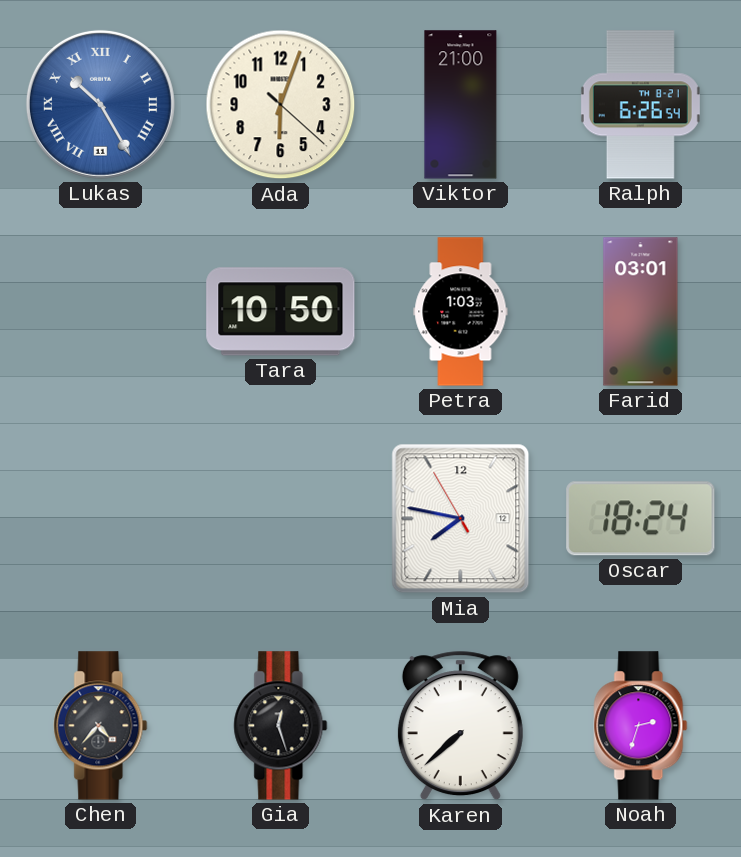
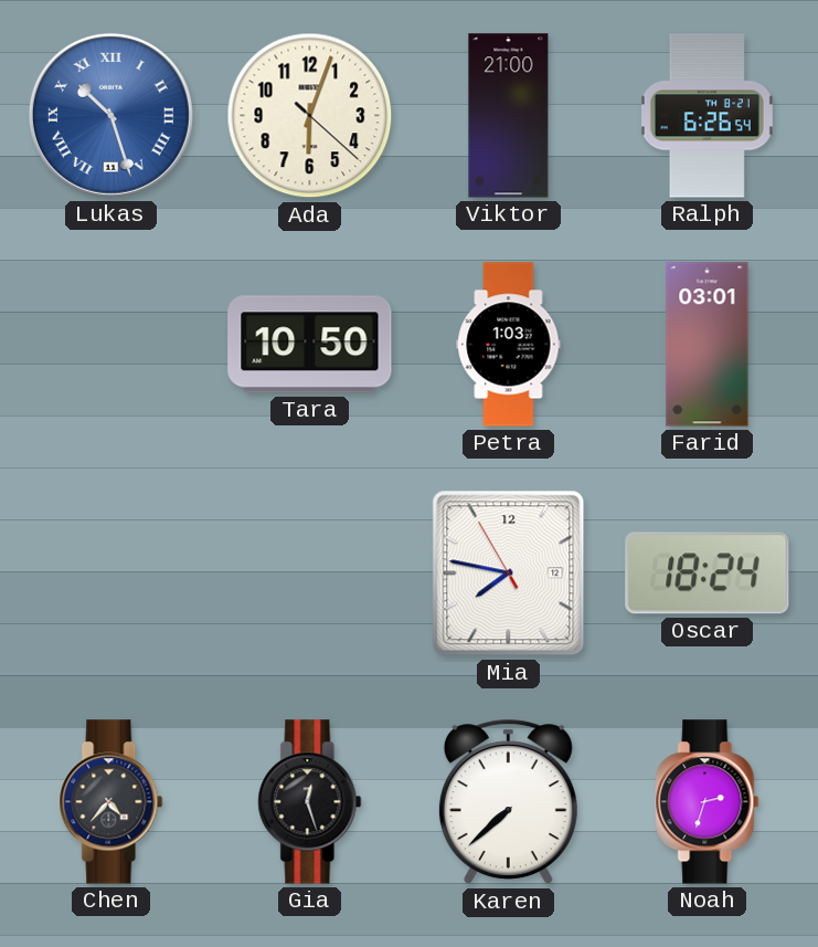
Lukas: 10:25 -> 10:27 (110, 115)
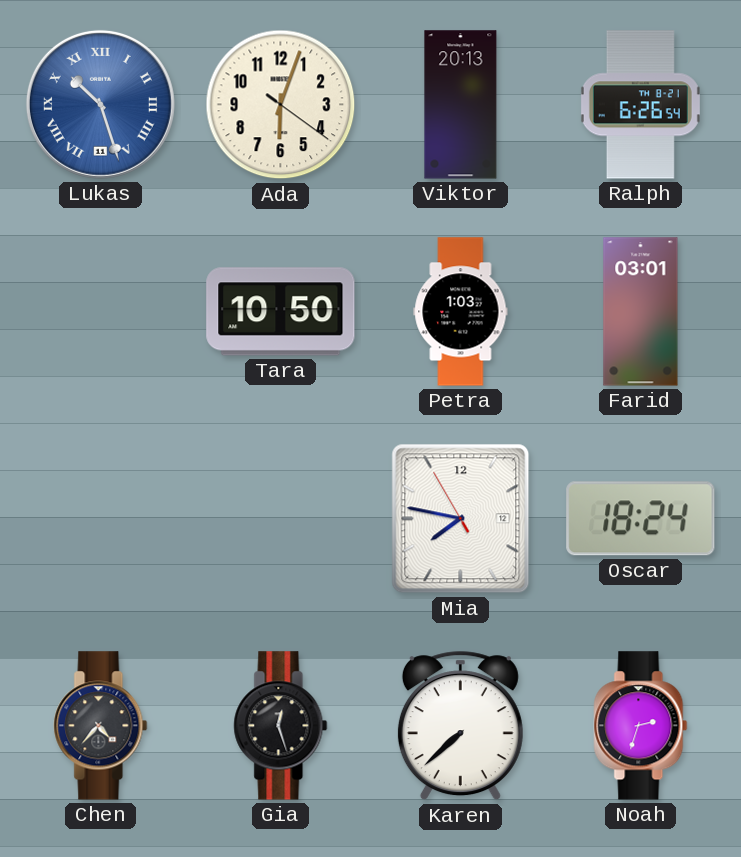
Ada: 6:03:22 -> 6:03:21 (281, 105)
Viktor: 21:00 -> 20:13 (461, 105)
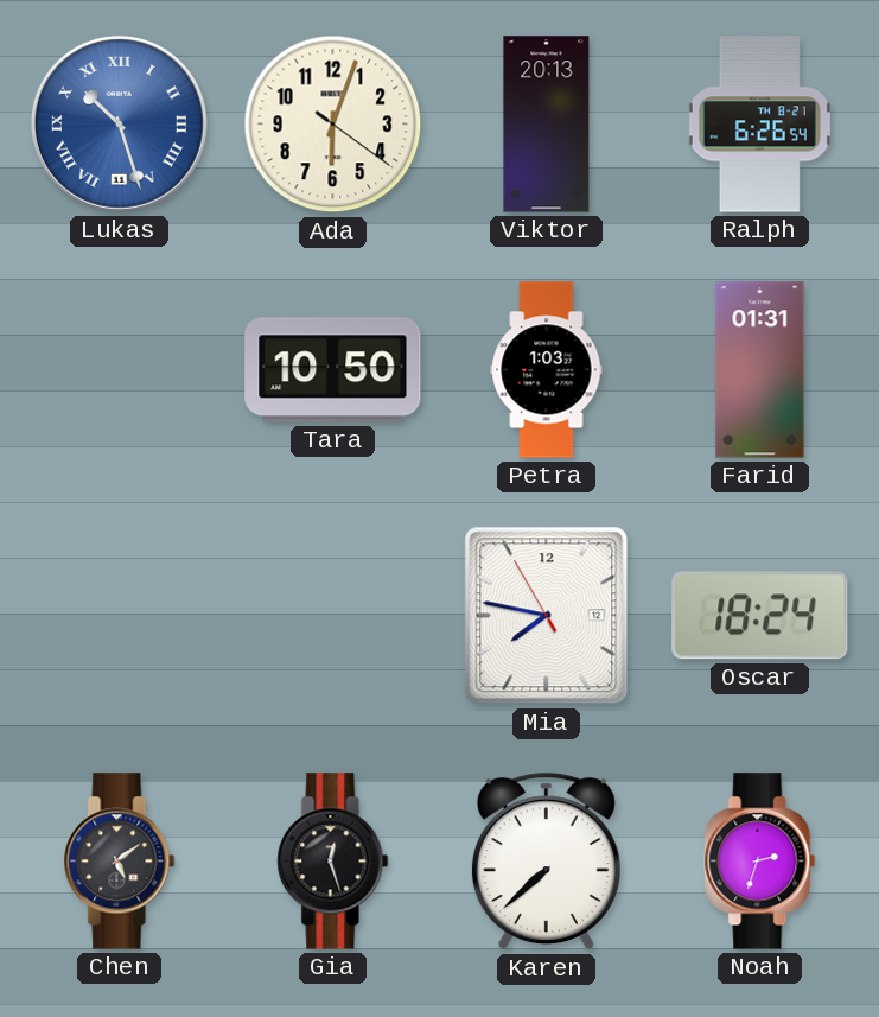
Farid: 03:01 -> 01:31 (760, 370)
Chen: 4:37 -> 5:09 (120, 862)
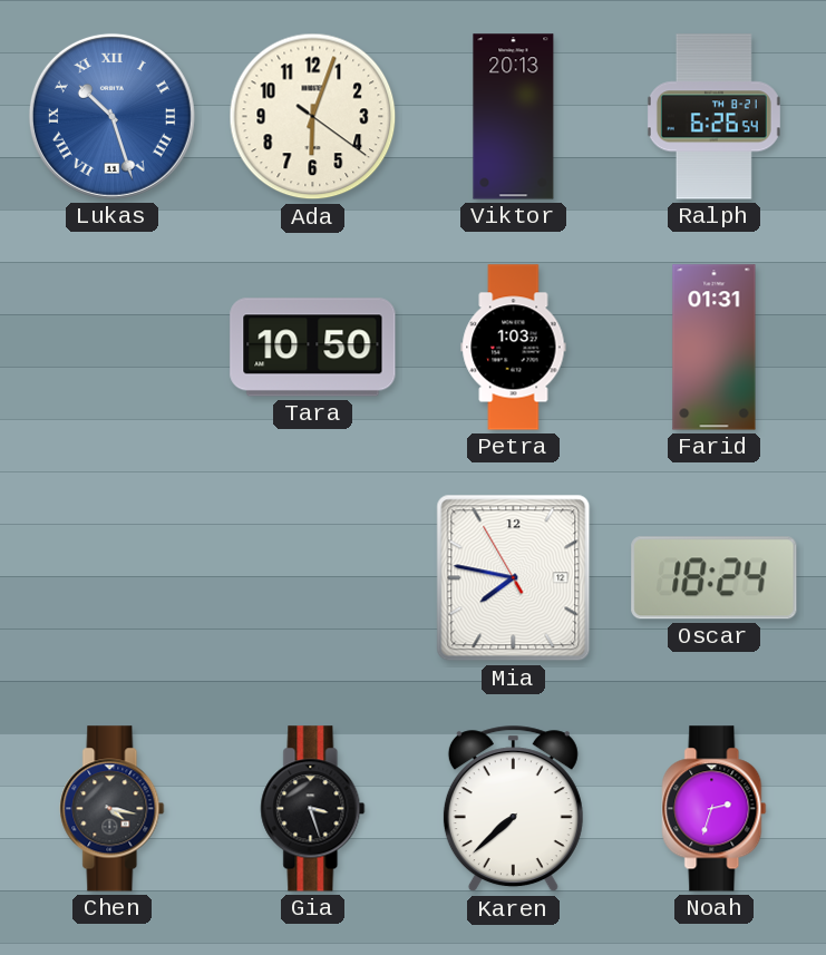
Chen: 5:09 -> 4:17 (113, 809)
Gia: 12:27 -> 3:27 (313, 809)
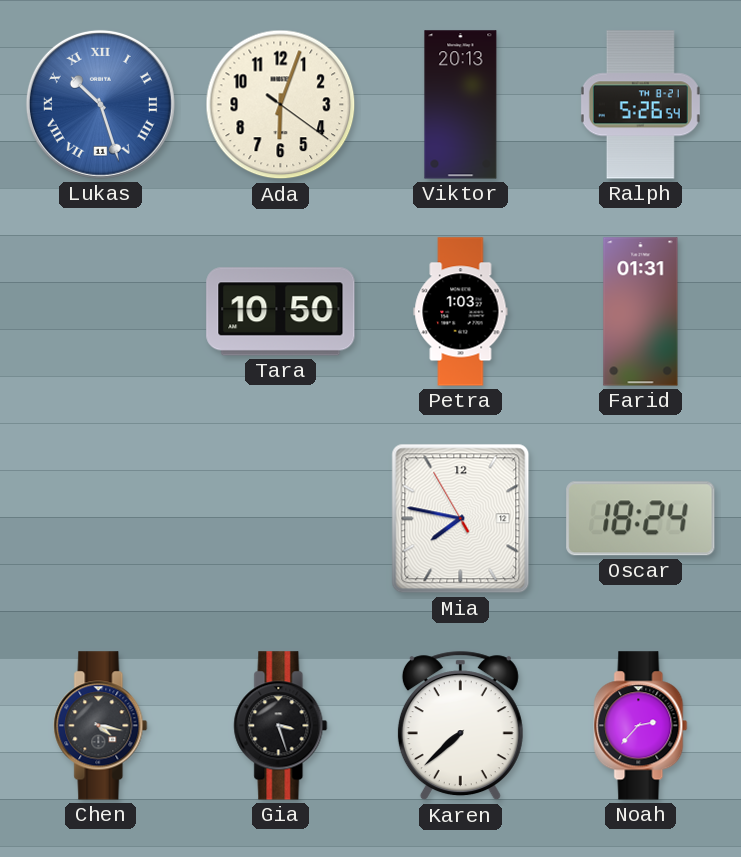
Ralph: 6:26 -> 5:26 (640, 105)
Noah: 2:33 -> 2:37 (641, 726)
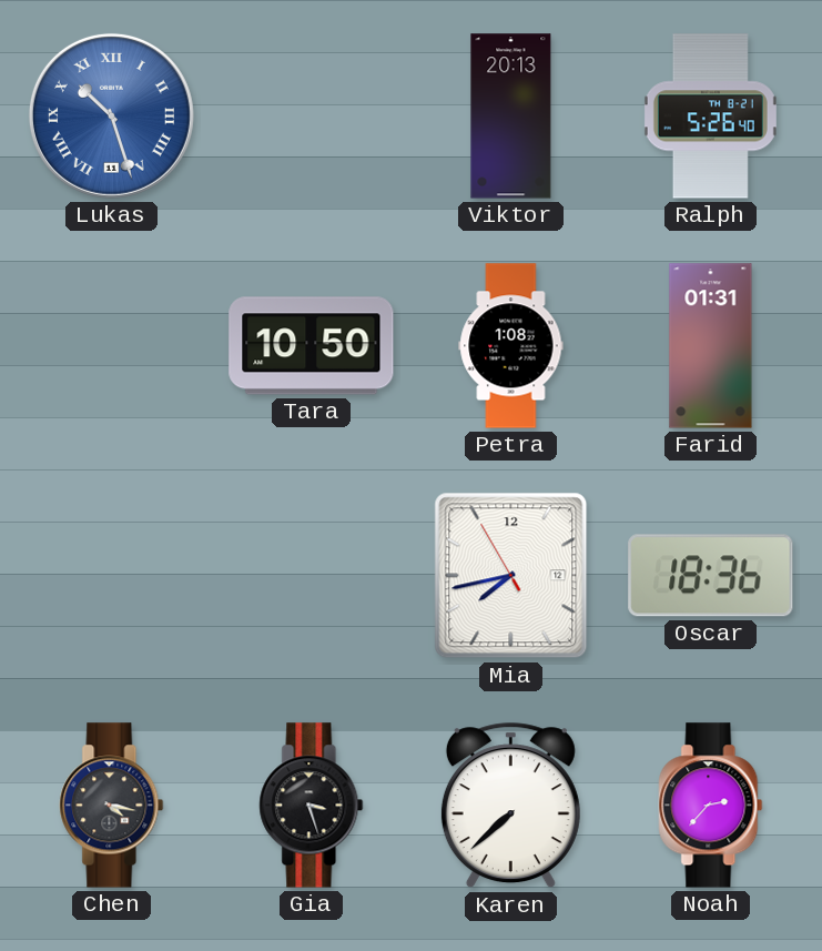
Ada: 6:03 -> none (281, 105)
Ralph: 5:26:54 -> 5:26:40 (710, 117)
Petra: 1:03 -> 1:08 (511, 346)
Mia: 7:46 -> 7:42 (511, 576)
Oscar: 18:24 -> 18:36 (711, 576)
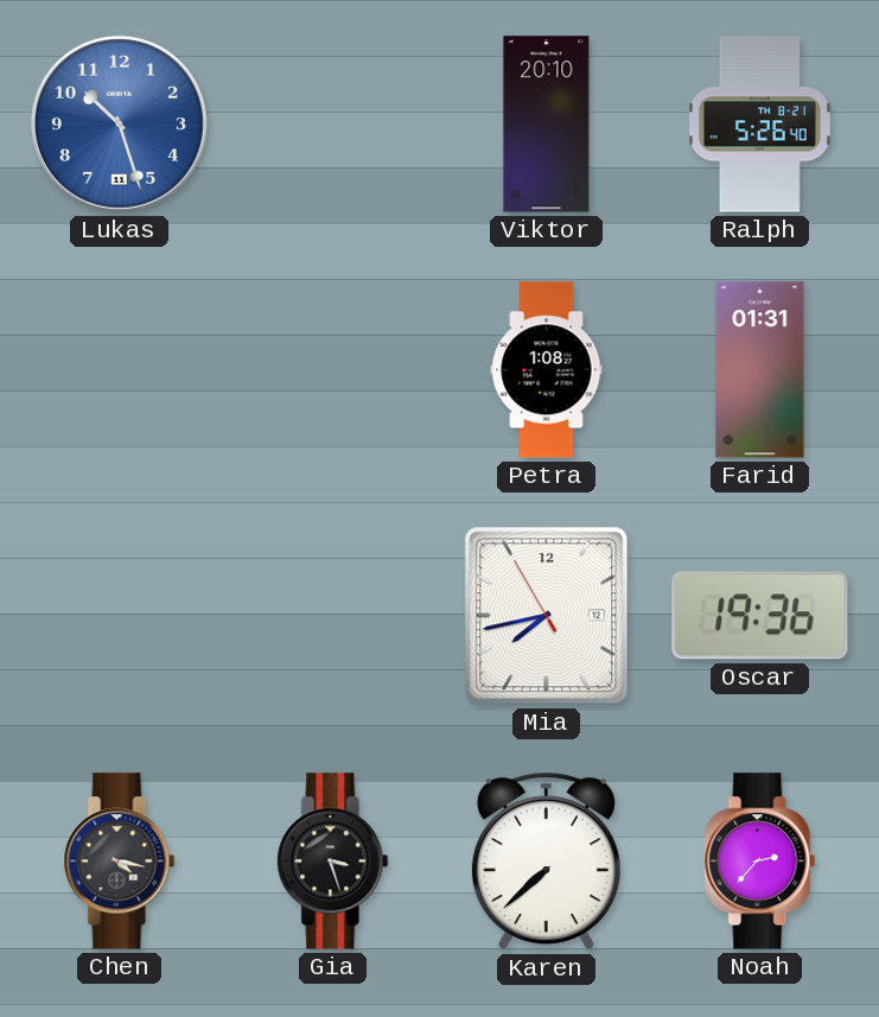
Lukas numerals: Roman -> Arabic (119, 123)
Viktor: 20:13 -> 20:10 (547, 125)
Tara: 10:50 -> none (312, 346)
Oscar: 18:36 -> 19:36 (760, 616)
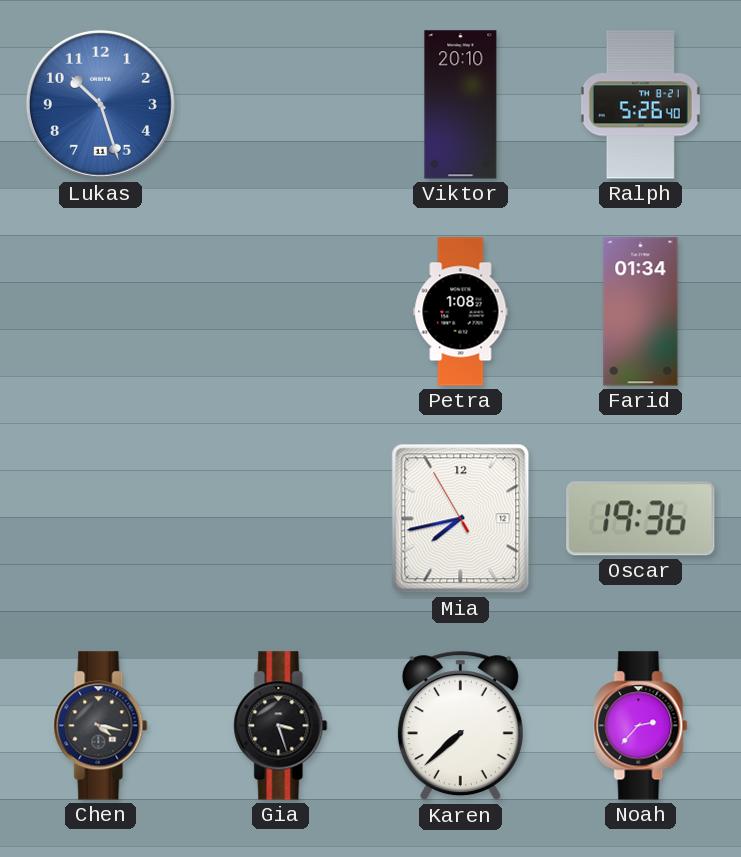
Farid: 01:31 -> 01:34 (641, 312)
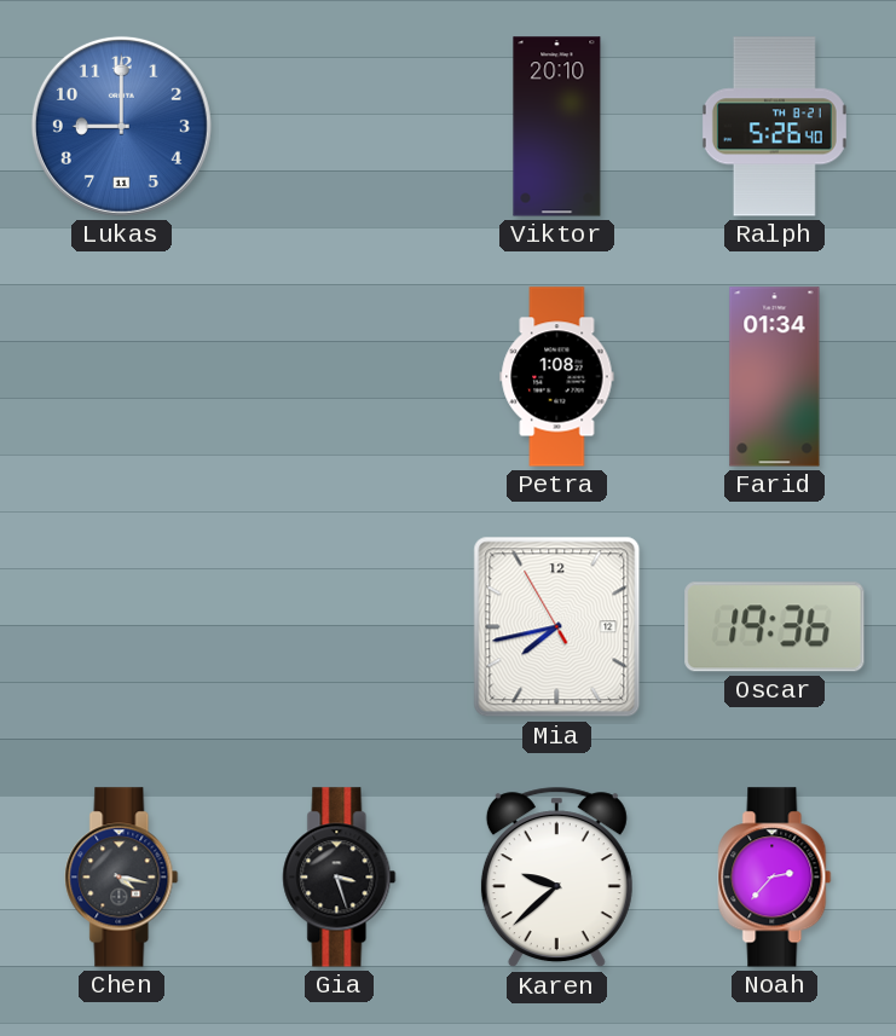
Lukas: 10:27 -> 9:00 (121, 126)
Karen: 7:38 -> 9:38 (556, 878)
